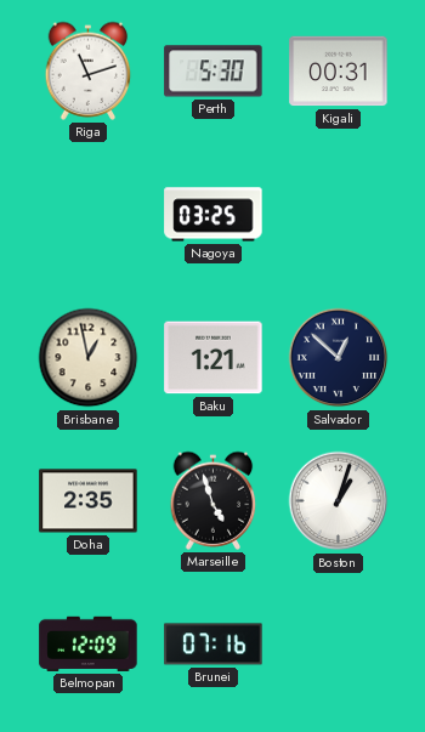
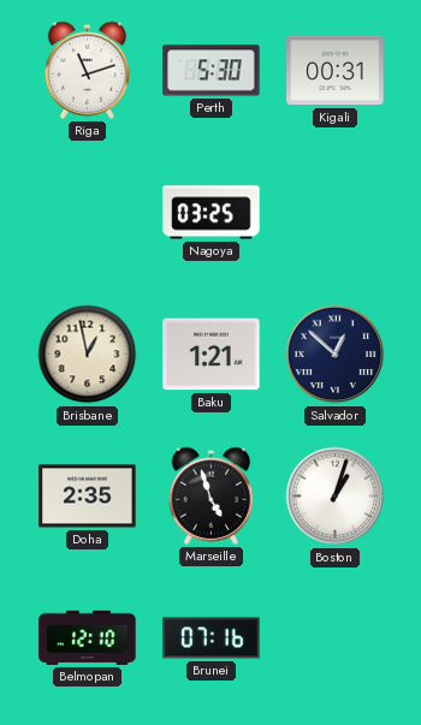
Belmopan: 12:09 -> 12:10 (88, 637)
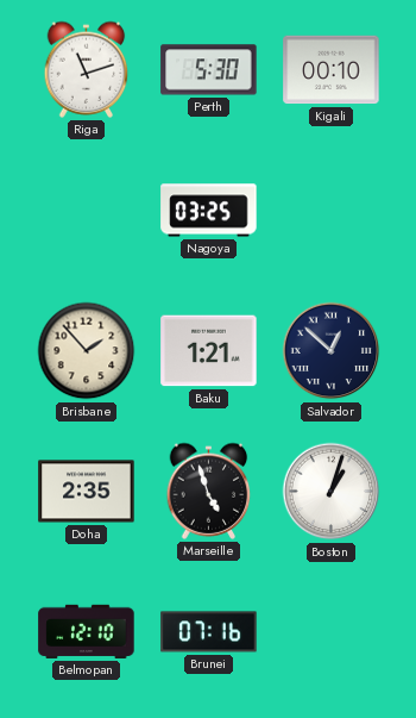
Kigali: 00:31 -> 00:10 (332, 70)
Brisbane: 12:58 -> 1:53 (87, 351)
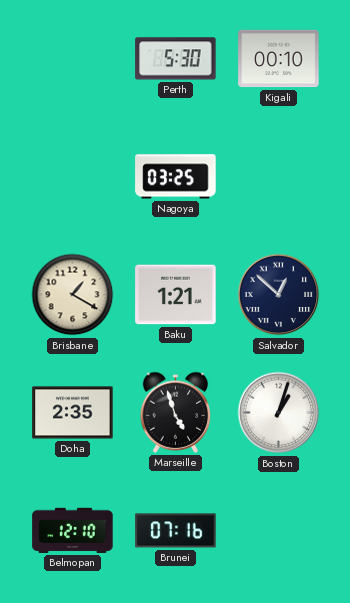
Riga: 11:12 -> none (87, 69)
Brisbane: 1:53 -> 1:20 (73, 295)
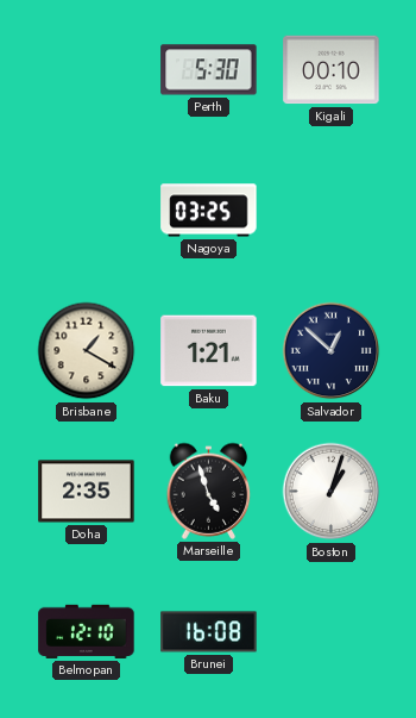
Brunei: 07:16 -> 16:08 (209, 632)
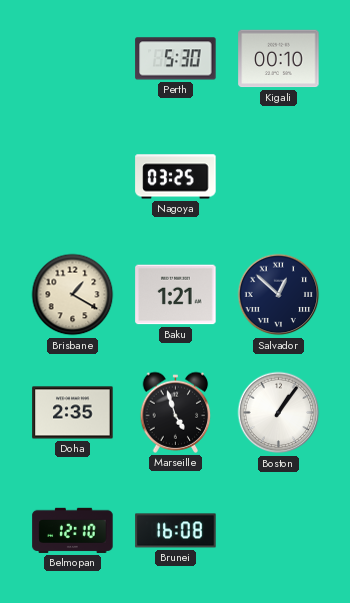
Boston: 1:03 -> 1:06 (279, 413)
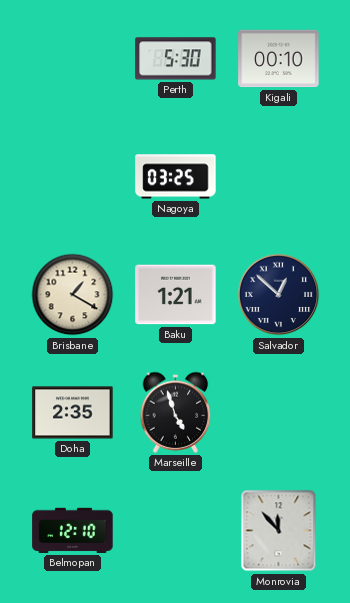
Boston: 1:06 -> none (279, 413)
Brunei: 16:08 -> none (176, 531)
Monrovia: none -> 11:53 (279, 531)
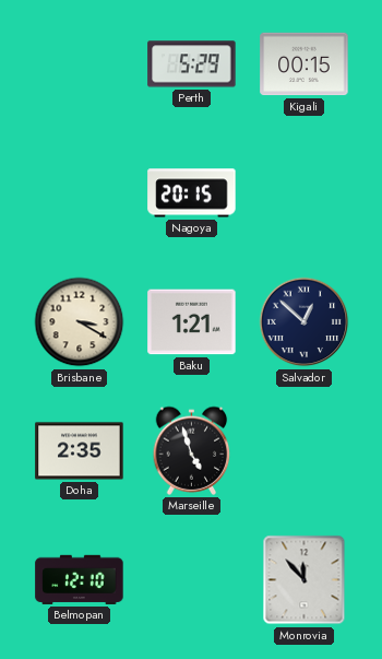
Perth: 5:30 -> 5:29 (192, 64)
Kigali: 00:10 -> 00:15 (305, 64)
Nagoya: 03:25 -> 20:15 (192, 193)
Brisbane: 1:20 -> 3:20 (80, 322)
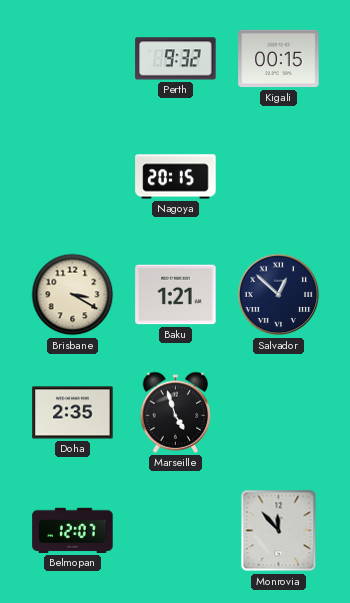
Perth: 5:29 -> 9:32 (176, 59)
Belmopan: 12:10 -> 12:07 (73, 530)
